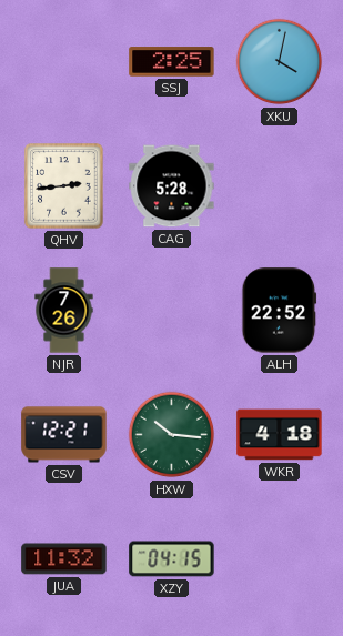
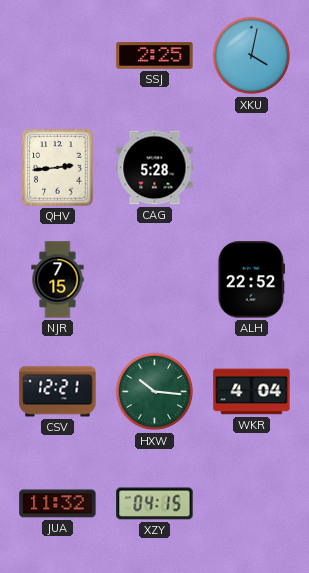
NJR: 7:26 -> 7:15 (58, 280)
WKR: 4:18 -> 4:04 (252, 392)
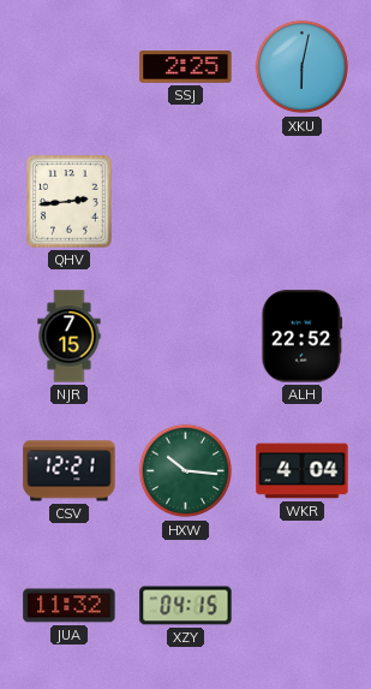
XKU: 4:02 -> 6:02 (303, 67)
CAG: 5:28 -> none (155, 168)
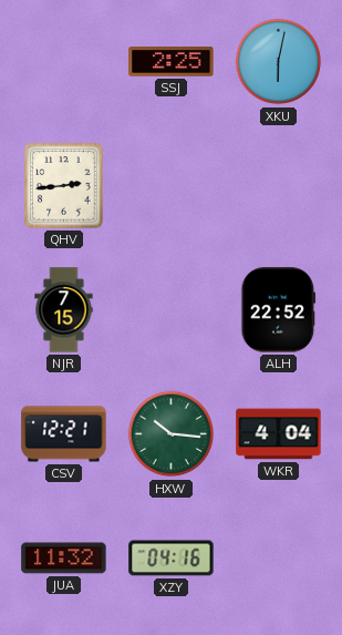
XZY: 04:15 -> 04:16 (172, 559)
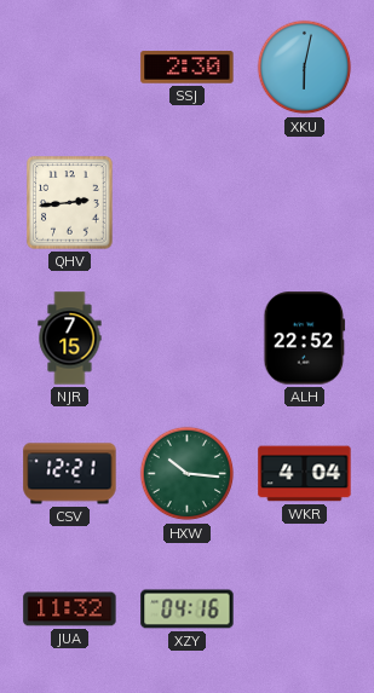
SSJ: 2:25 -> 2:30 (188, 68)
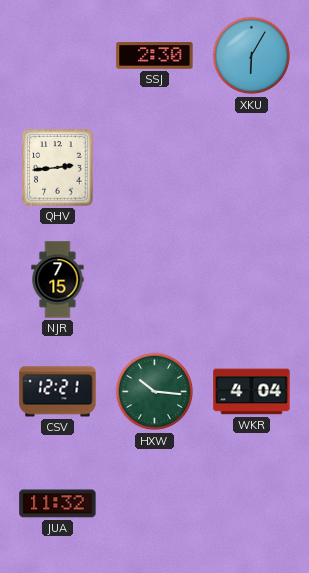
XKU: 6:02 -> 6:05 (252, 56)
ALH: 22:52 -> none (305, 339)
XZY: 04:16 -> none (188, 610)
